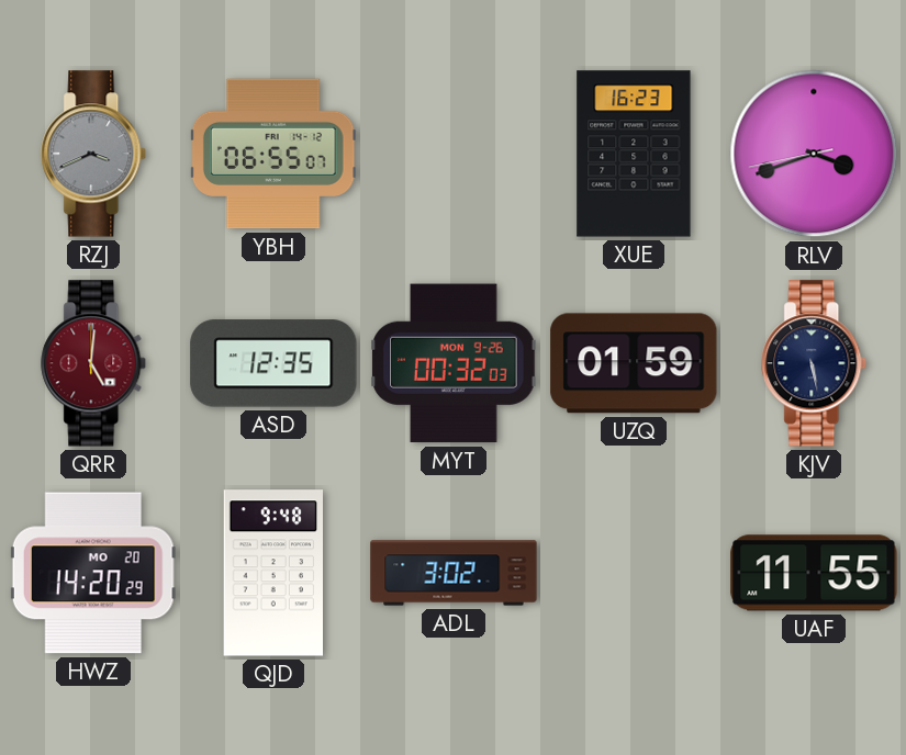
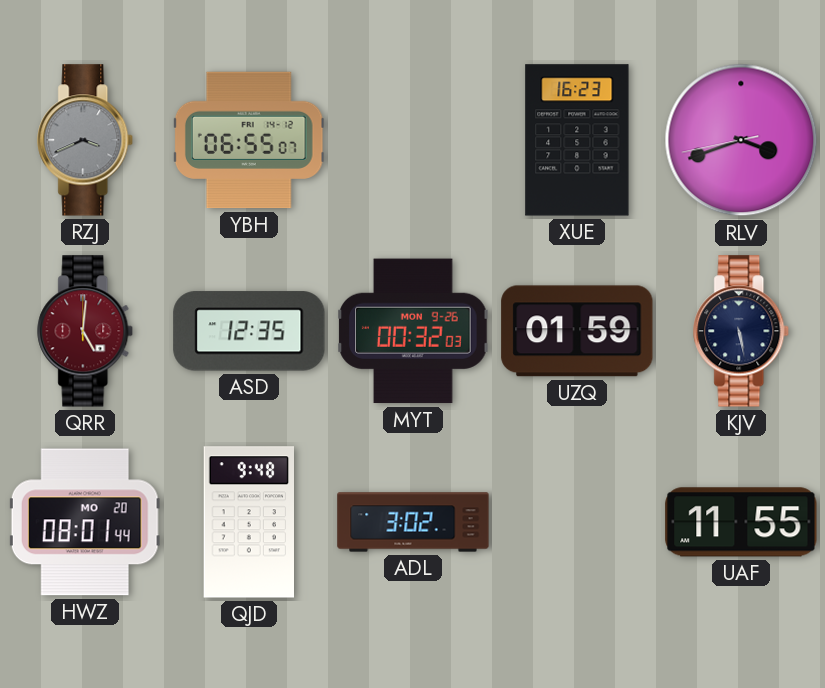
HWZ: 14:20 -> 08:01 (85, 522)
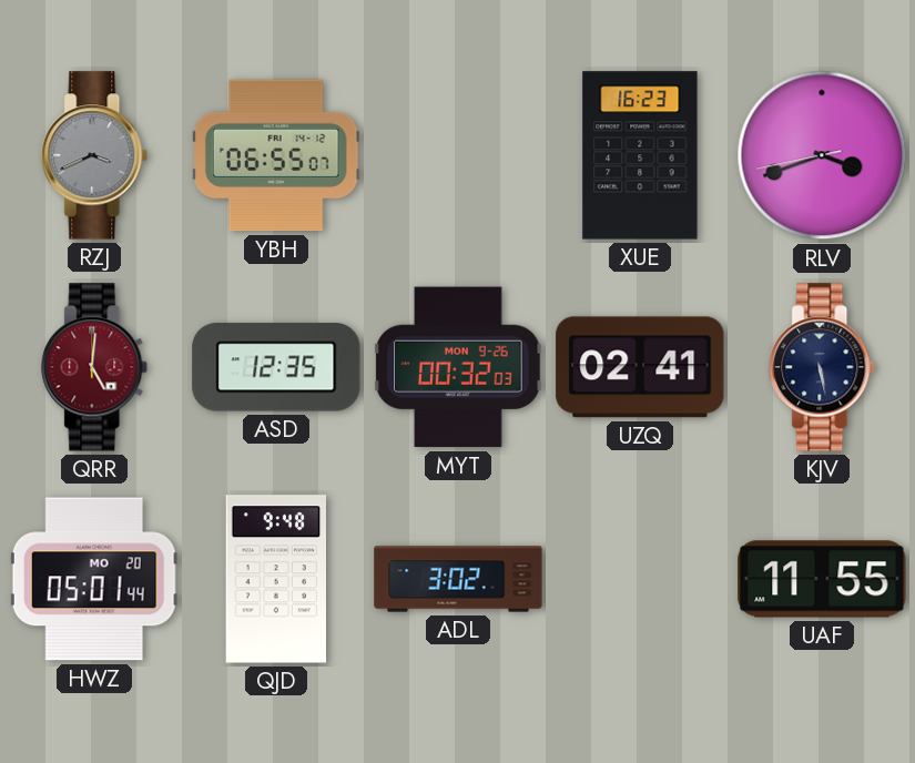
UZQ: 01:59 -> 02:41 (640, 367)
HWZ: 08:01 -> 05:01 (94, 579)
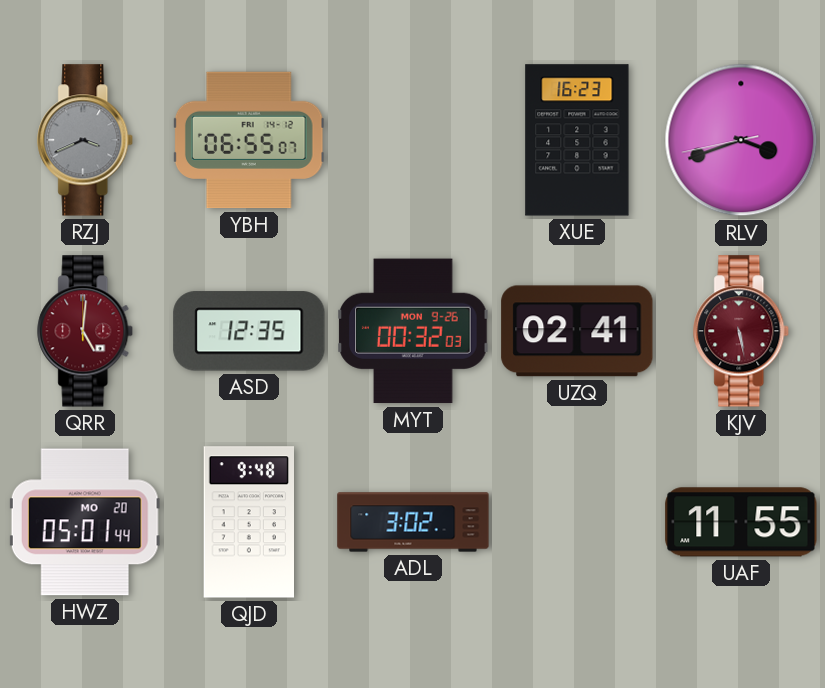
KJV dial: navy -> burgundy (742, 331)
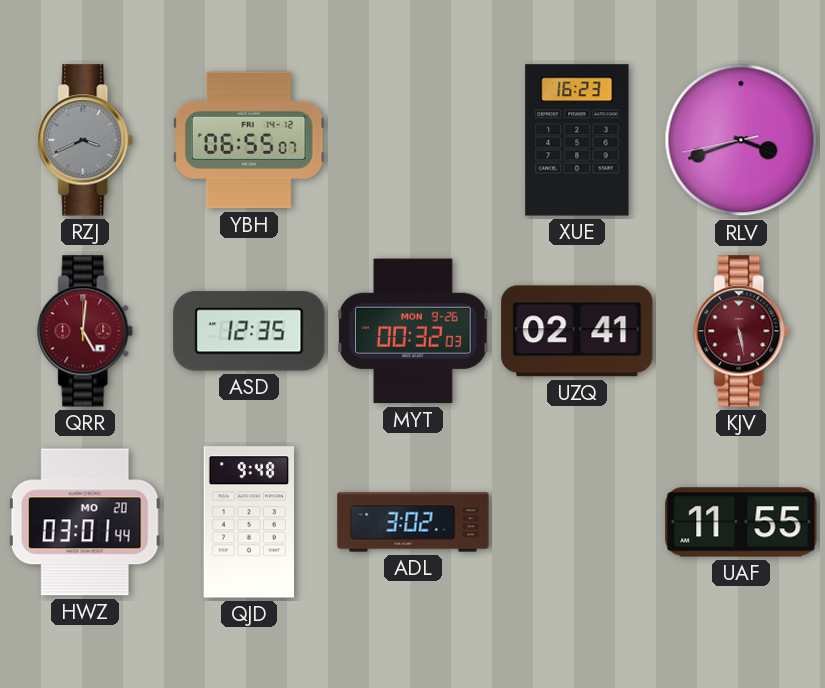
HWZ: 05:01 -> 03:01 (85, 522)
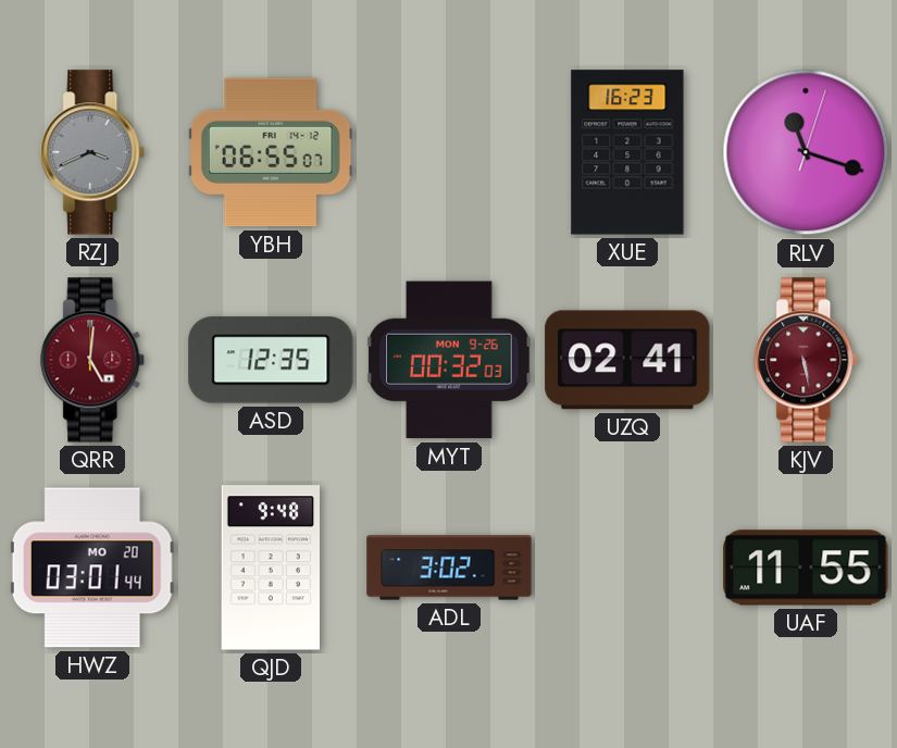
RLV: 3:41 -> 11:18 (806, 152)
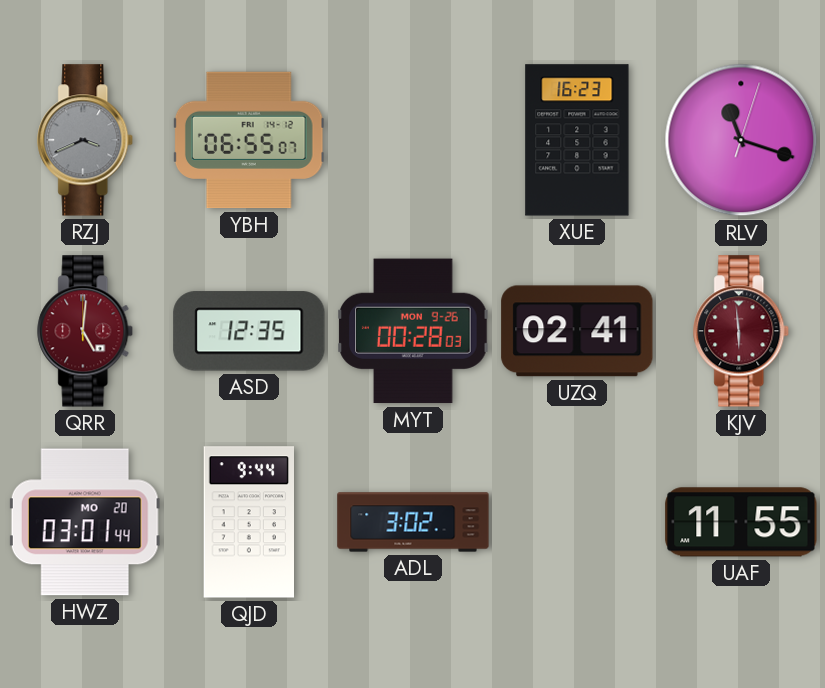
MYT: 00:32 -> 00:28 (413, 331)
KJV: 5:28 -> 5:59 (742, 331)
QJD: 9:48 -> 9:44 (249, 522)
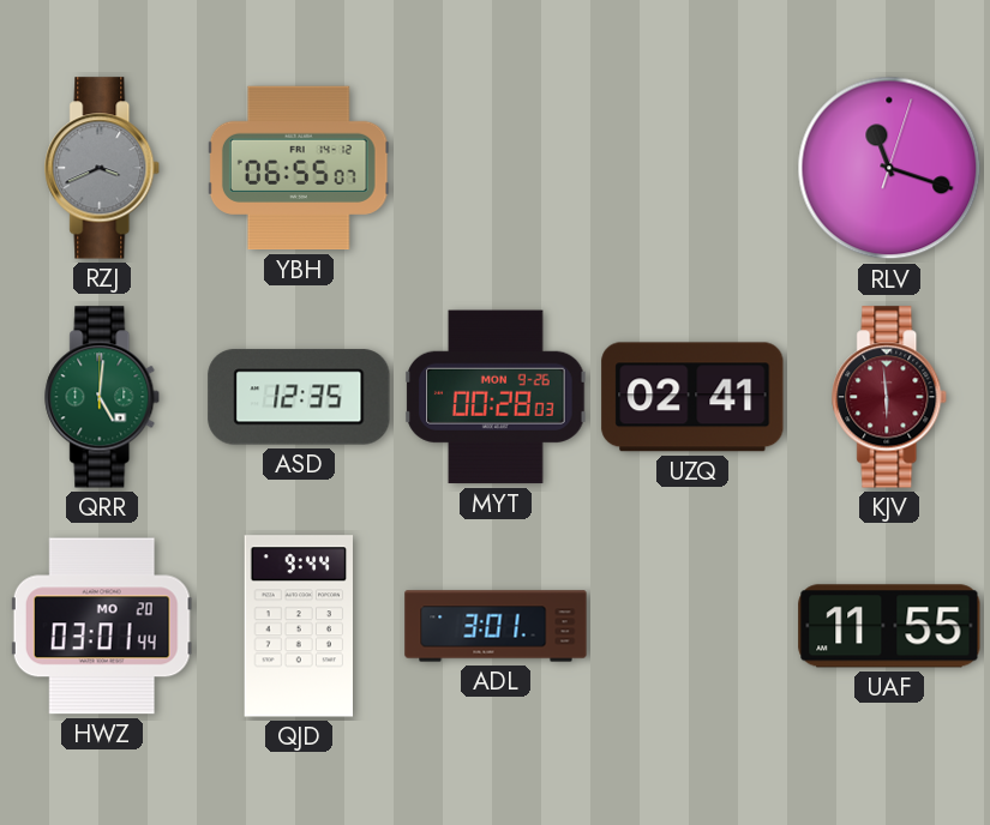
XUE: 16:23 -> none (577, 140)
QRR dial: burgundy -> green (103, 397)
ADL: 3:02 -> 3:01 (496, 626)
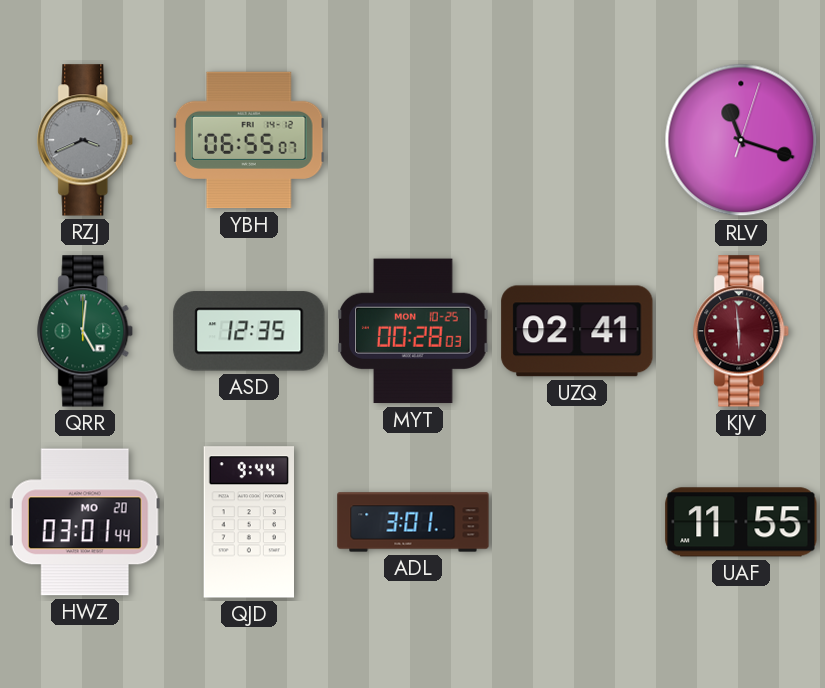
MYT date: MON 9-26 -> MON 10-25 (413, 331)
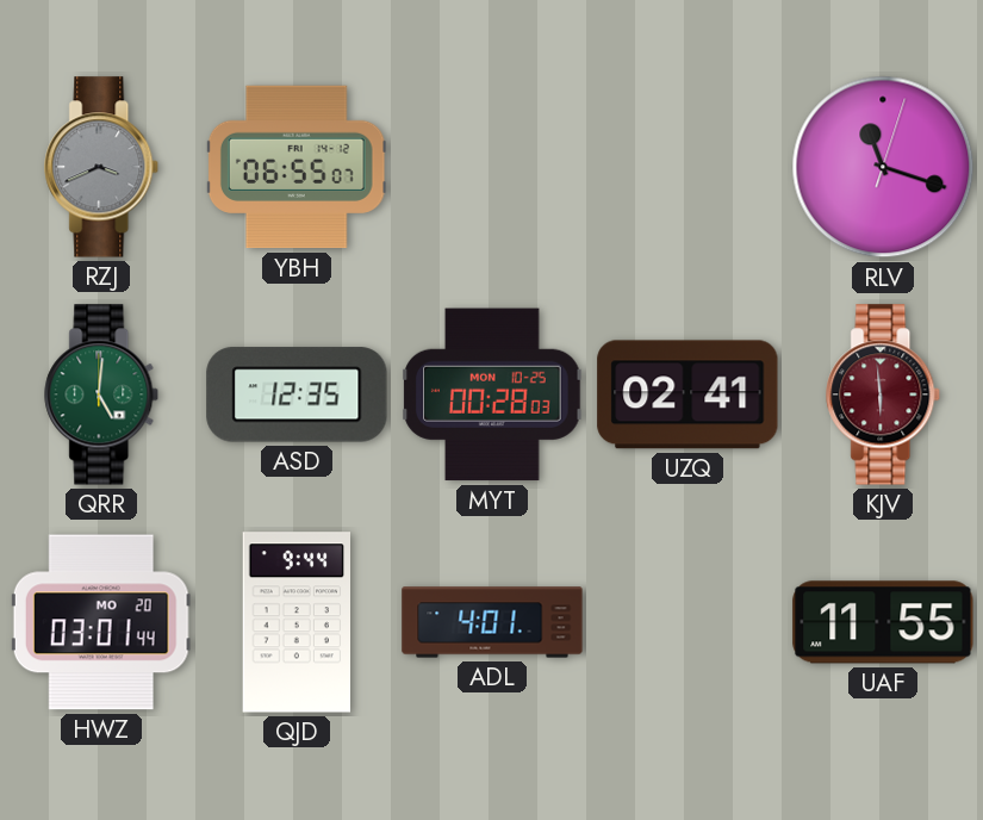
ADL: 3:01 -> 4:01 (492, 622)
